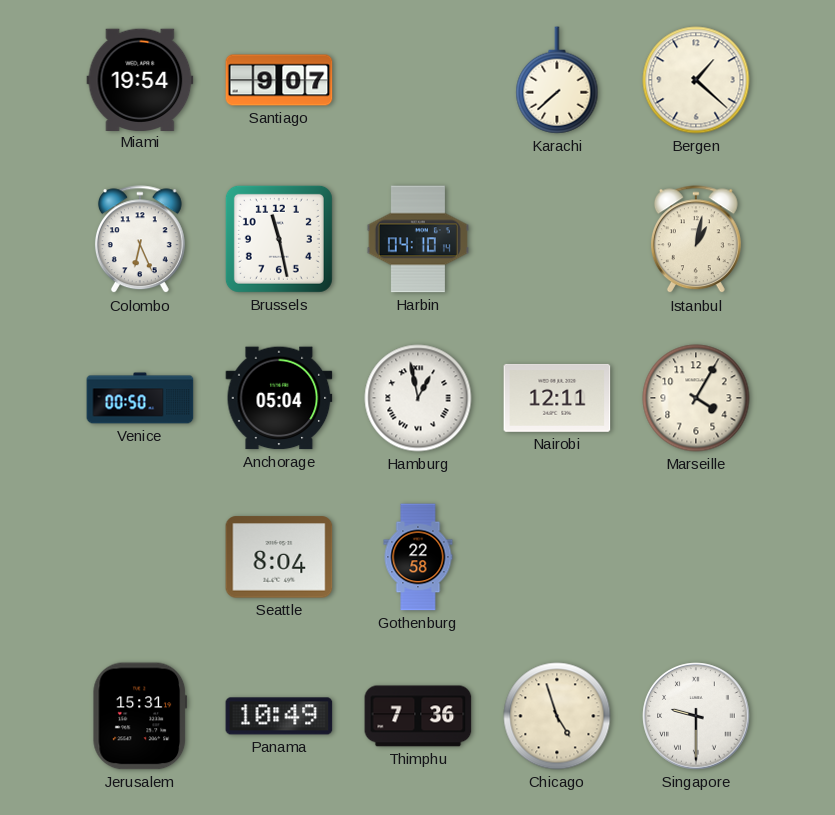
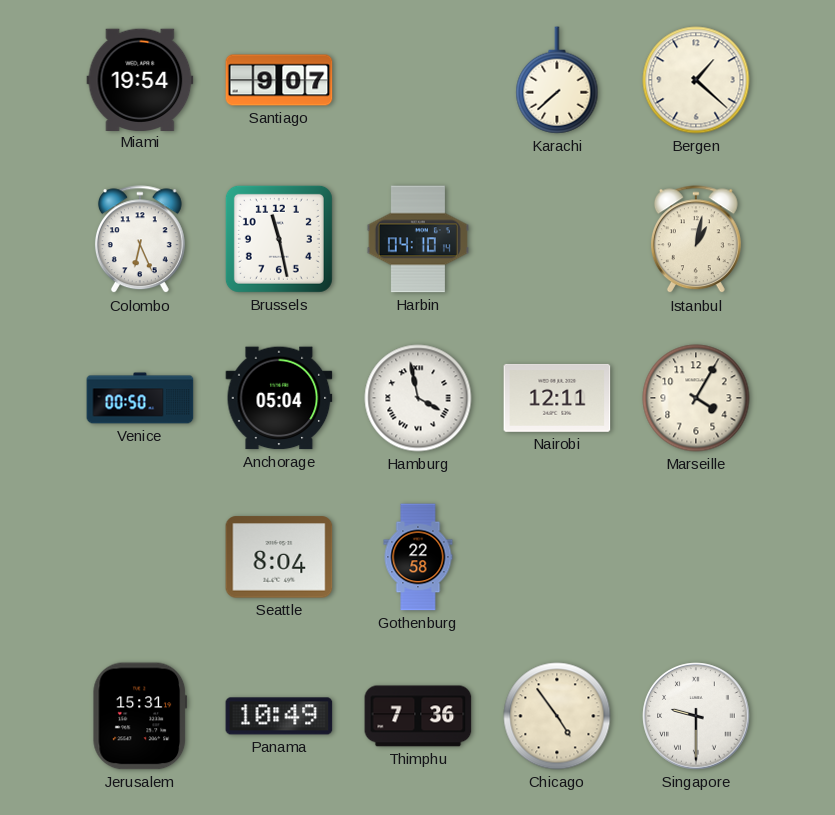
Hamburg: 12:58 -> 3:58 (418, 398)
Chicago: 4:57 -> 4:54 (557, 716)
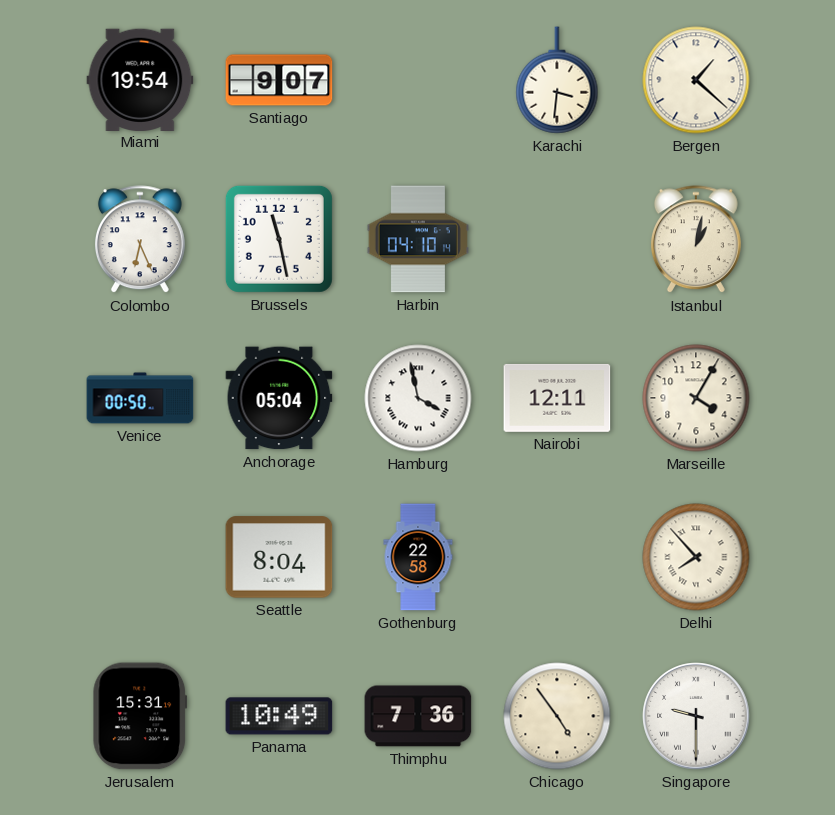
Karachi: 7:38 -> 3:31 (557, 80)
Delhi: none -> 7:53 (696, 557)
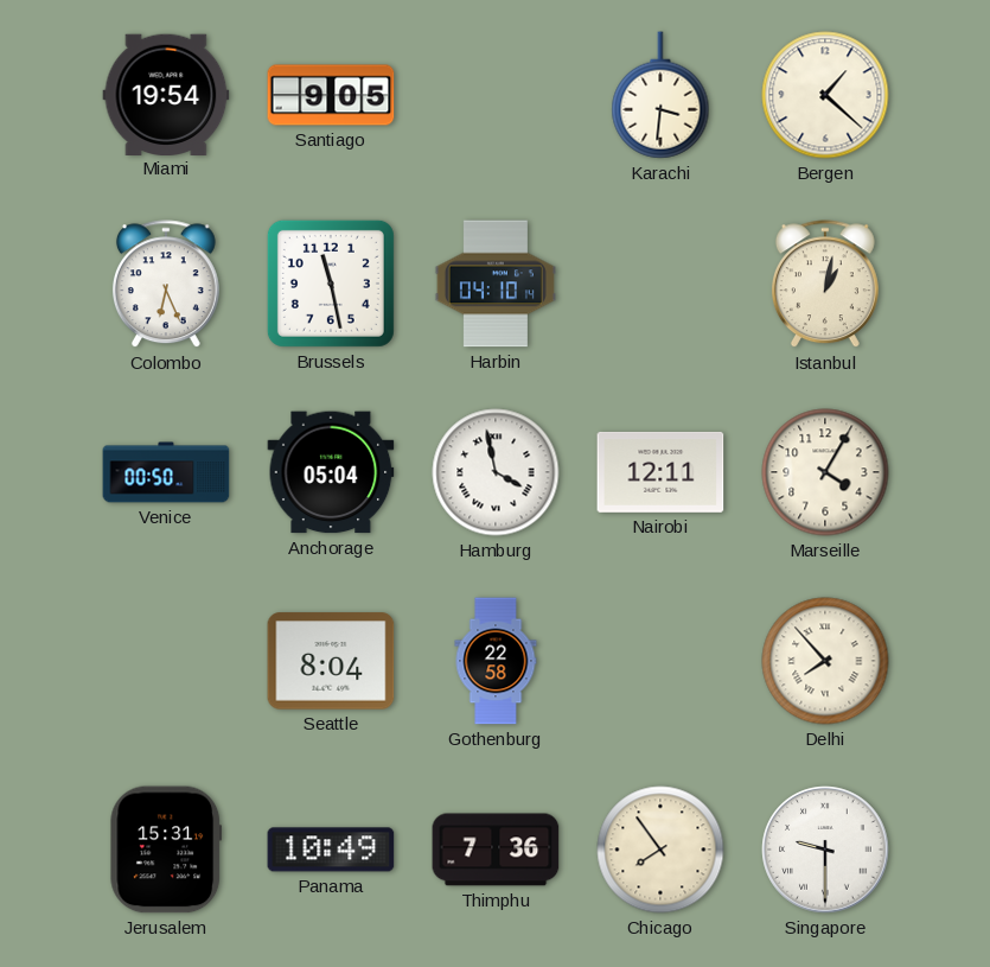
Santiago: 9:07 -> 9:05 (331, 95)
Chicago: 4:54 -> 7:54 (660, 850)
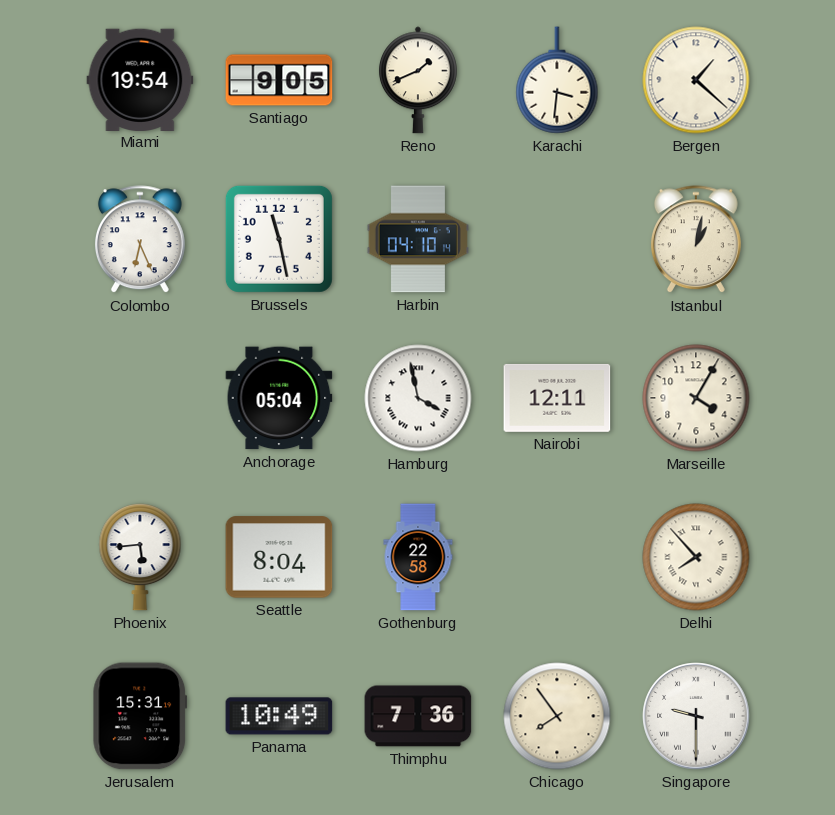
Reno: none -> 1:41 (418, 80)
Venice: 00:50 -> none (166, 472)
Phoenix: none -> 5:44 (140, 557)
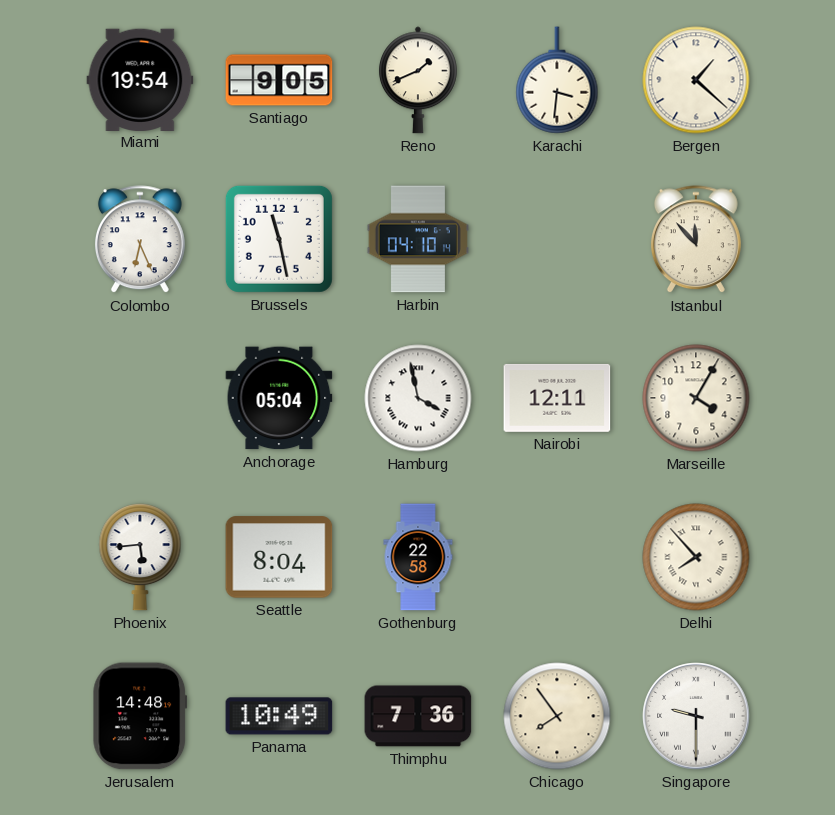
Istanbul: 1:02 -> 11:53 (696, 240)
Jerusalem: 15:31 -> 14:48 (140, 716)
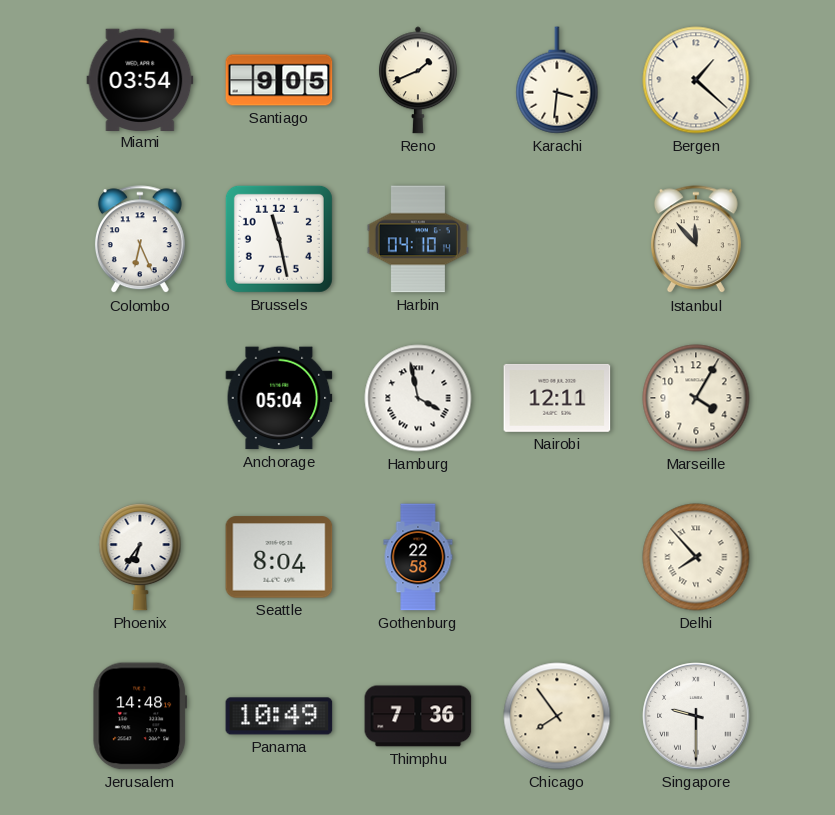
Miami: 19:54 -> 03:54 (140, 79)
Phoenix: 5:44 -> 6:36 (140, 557)
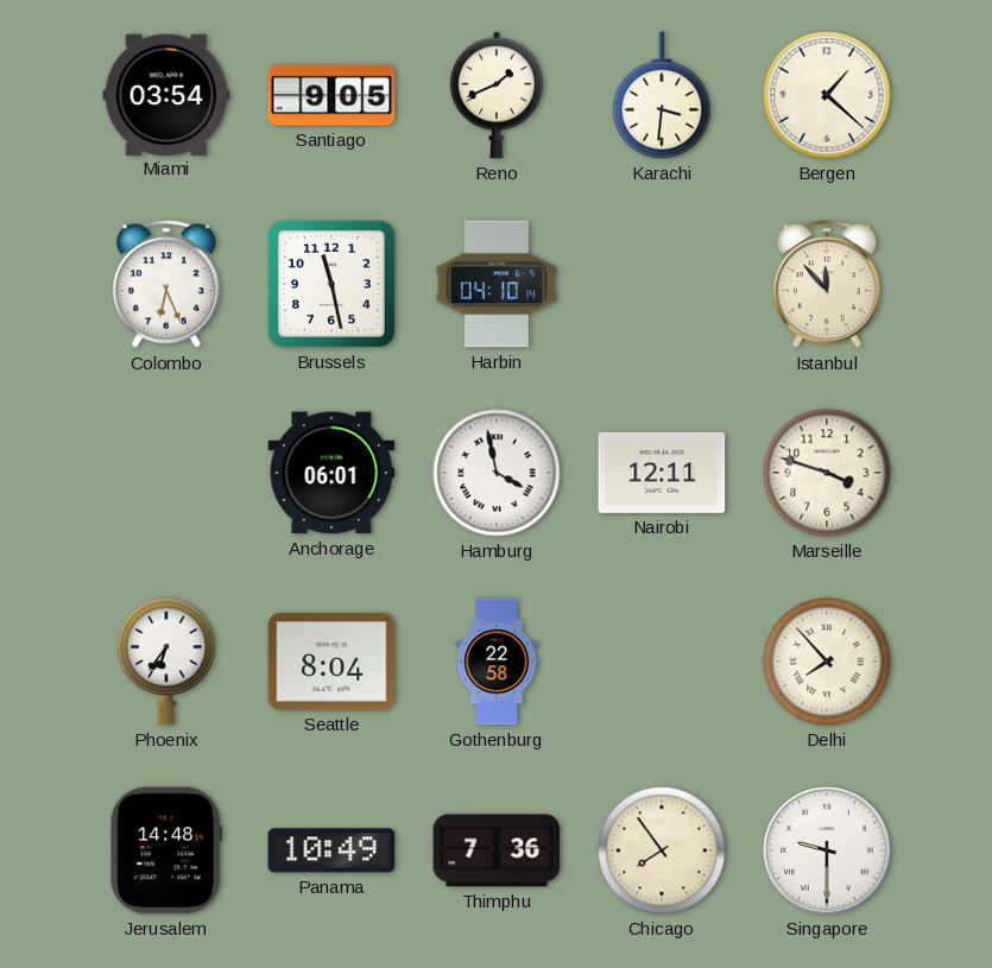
Anchorage: 05:04 -> 06:01 (331, 473)
Marseille: 4:05 -> 3:48 (827, 473)
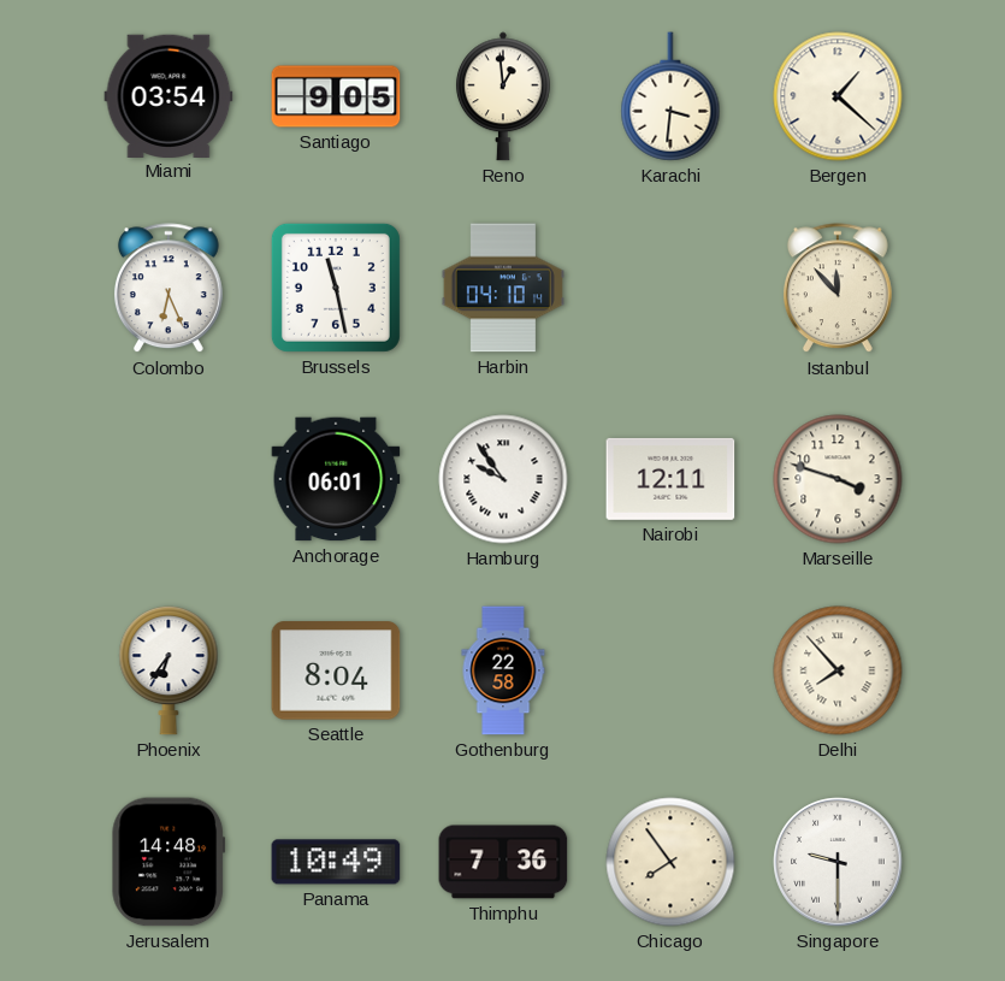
Reno: 1:41 -> 12:59 (503, 96)
Hamburg: 3:58 -> 9:54 (503, 479)
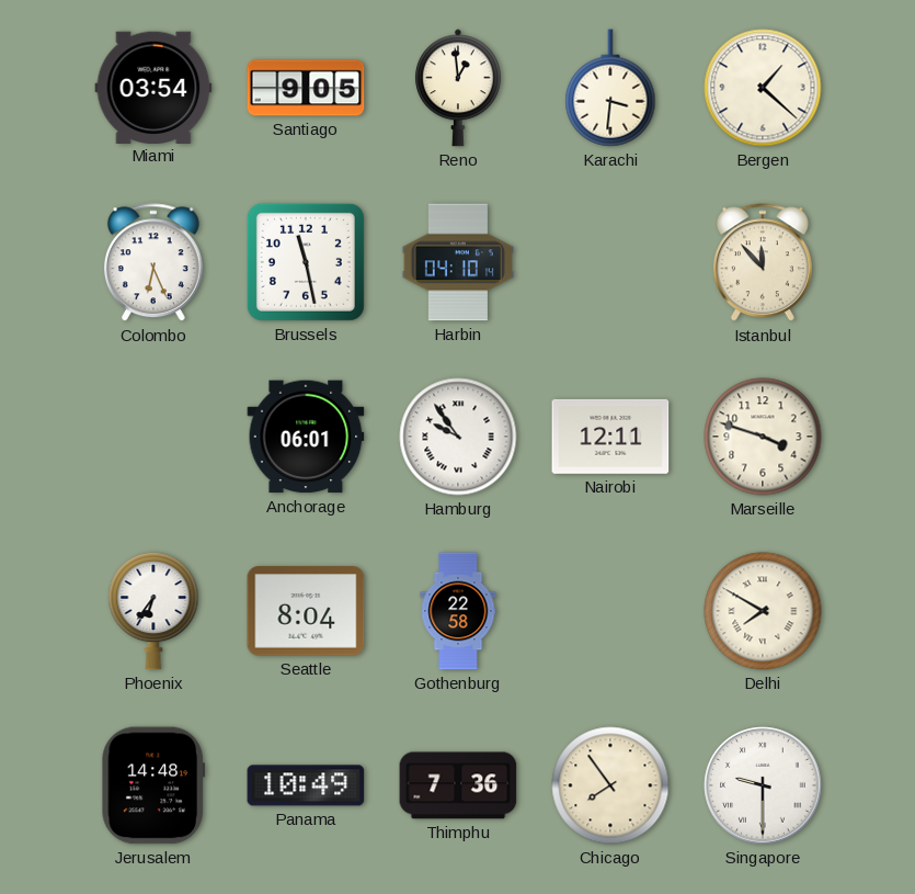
Delhi: 7:53 -> 7:50 (763, 611)
